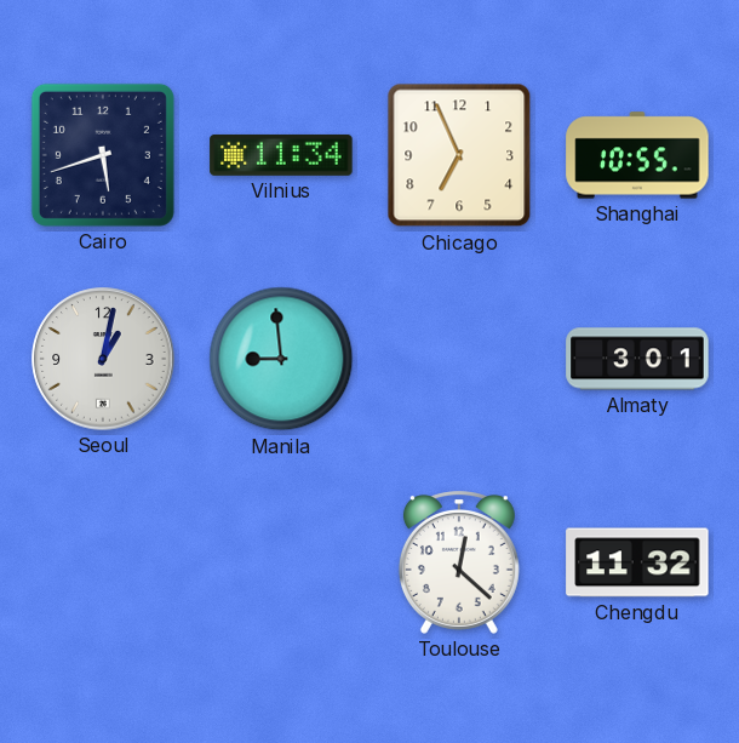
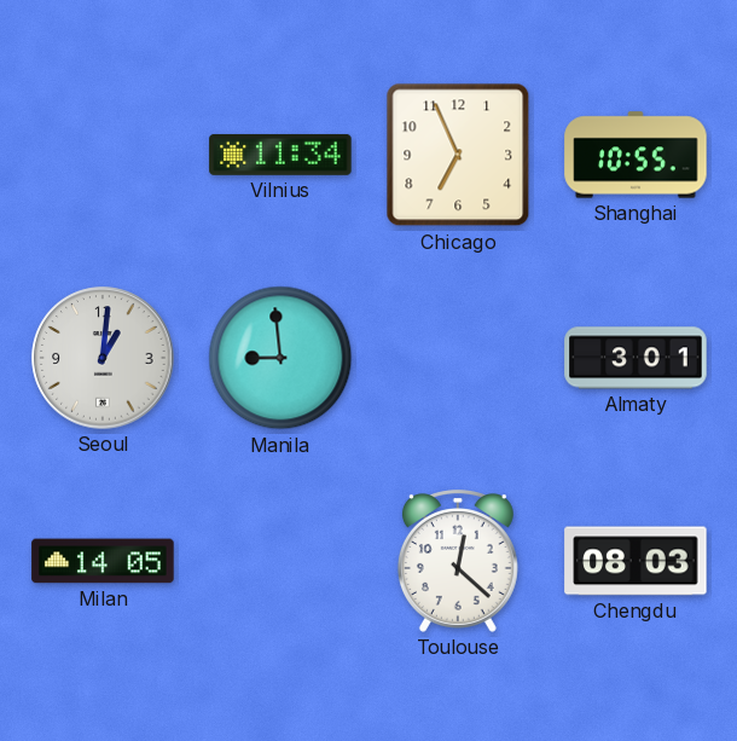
Cairo: 5:42 -> none (103, 155)
Seoul: 1:02 -> 1:01 (103, 358)
Milan: none -> 14:05 (103, 561)
Chengdu: 11:32 -> 08:03 (636, 561)
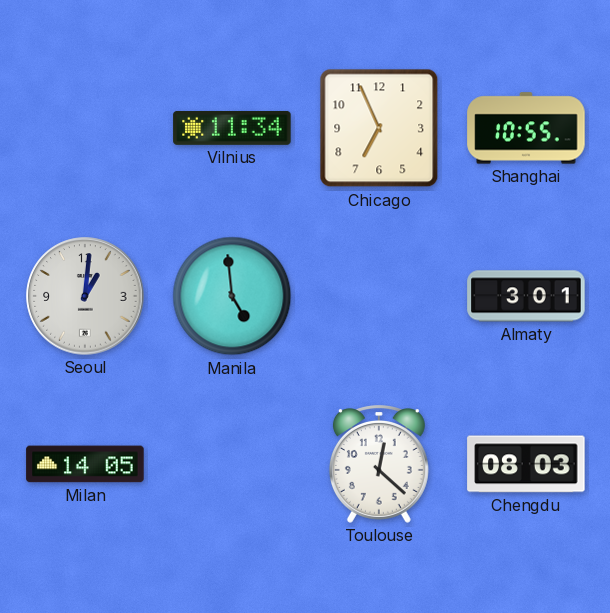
Manila: 8:59 -> 4:59 (232, 296)
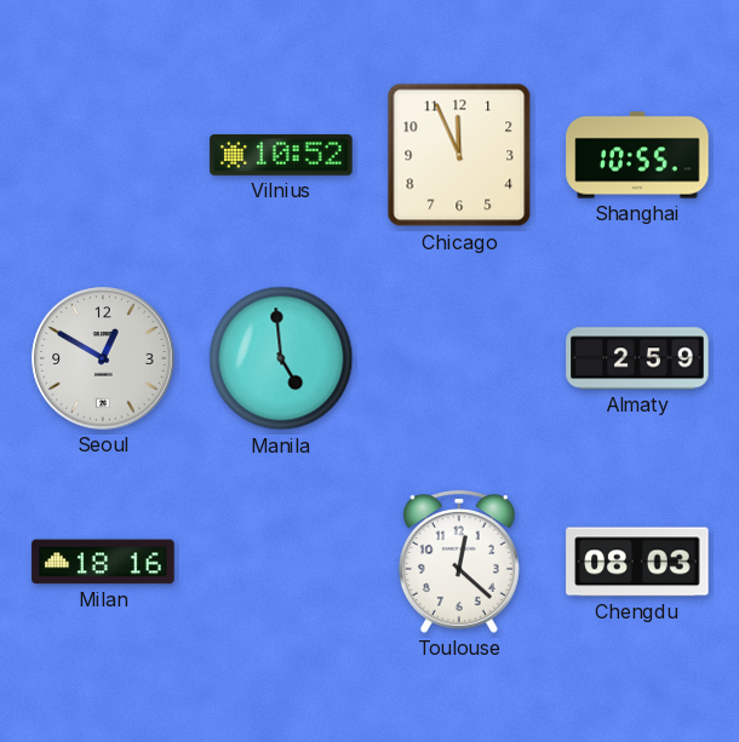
Vilnius: 11:34 -> 10:52 (281, 155)
Chicago: 6:56 -> 11:56 (459, 155)
Seoul: 1:01 -> 12:50 (103, 358)
Almaty: 3:01 -> 2:59 (637, 358)
Milan: 14:05 -> 18:16 (103, 562)
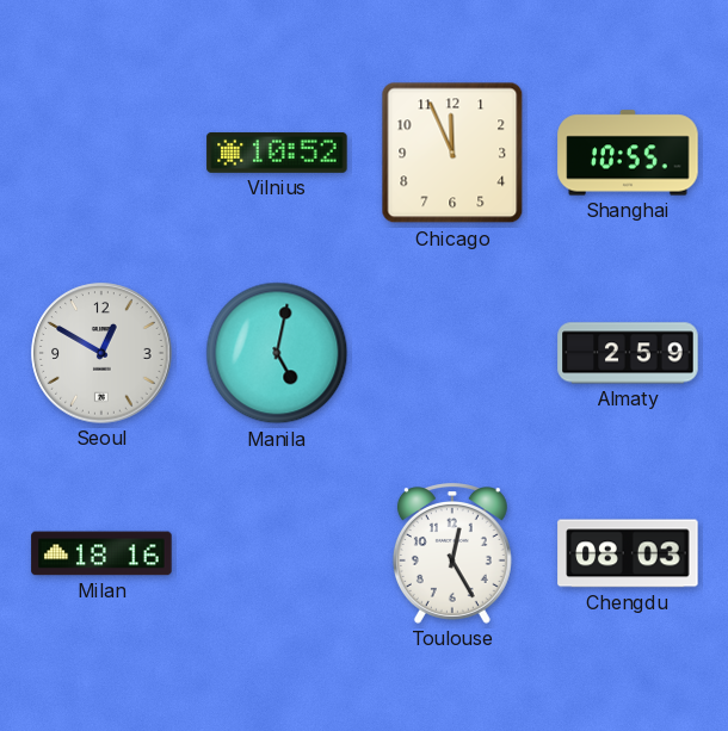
Manila: 4:59 -> 5:02 (277, 353)
Toulouse: 12:22 -> 12:25 (452, 553)
